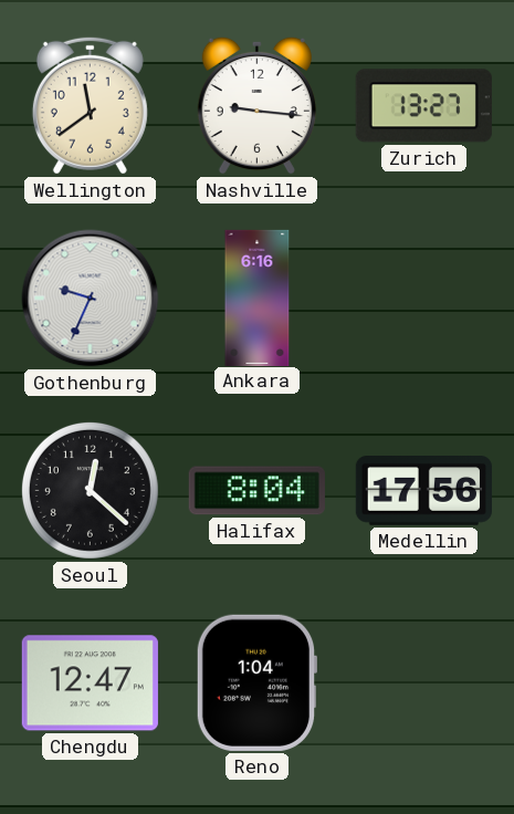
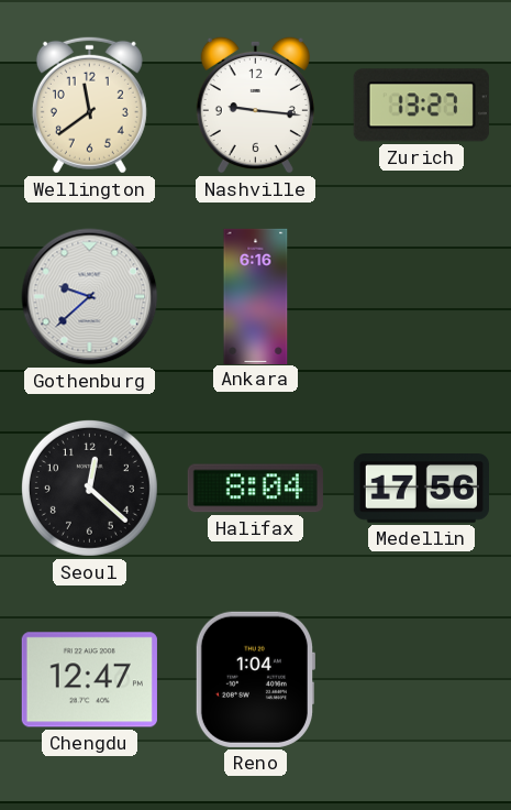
Gothenburg: 9:34 -> 9:38 (90, 297)
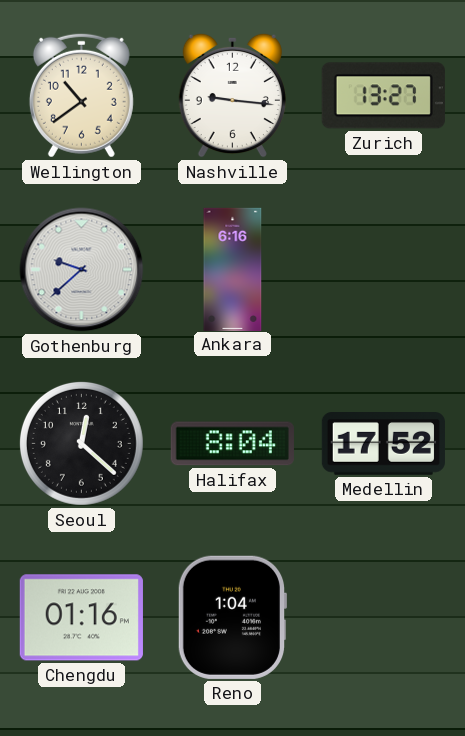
Wellington: 11:39 -> 10:39 (81, 95)
Medellin: 17:56 -> 17:52 (383, 444)
Chengdu: 12:47 -> 01:16 (81, 618)
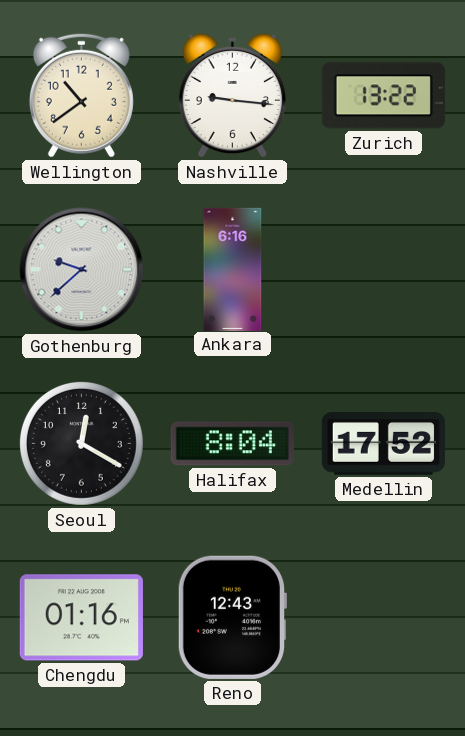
Zurich: 13:27 -> 13:22 (383, 96)
Seoul: 12:22 -> 12:20 (81, 443)
Reno: 1:04 -> 12:43 (231, 617)
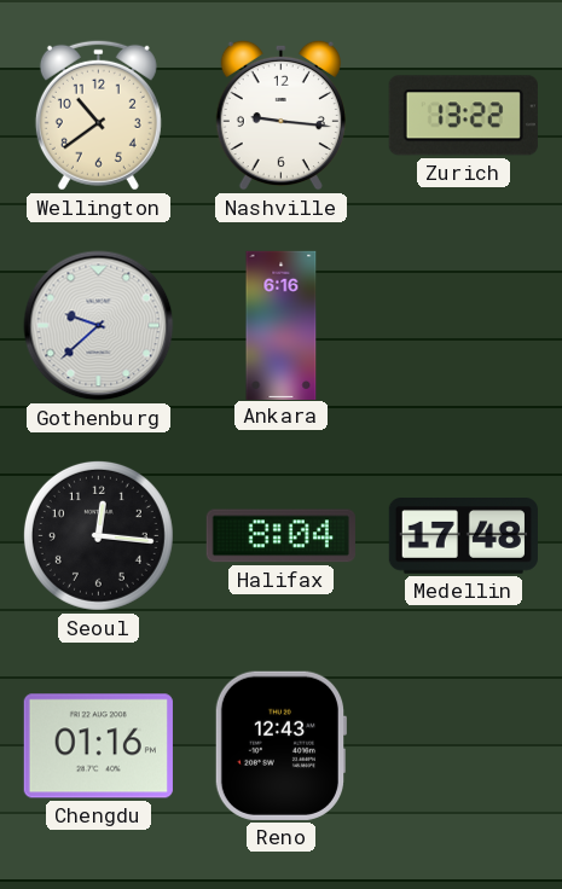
Seoul: 12:20 -> 12:16 (98, 535)
Medellin: 17:52 -> 17:48 (463, 536)
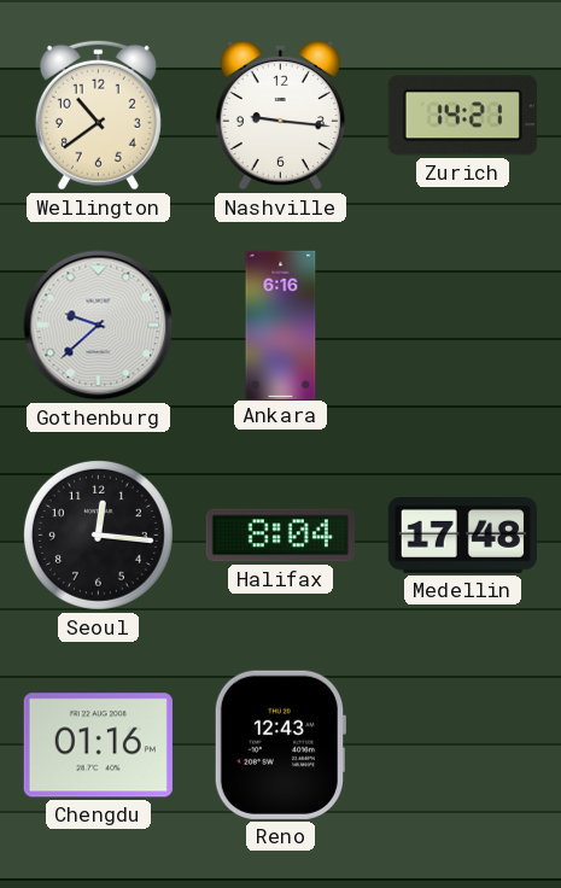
Zurich: 13:22 -> 14:21 (462, 116)
